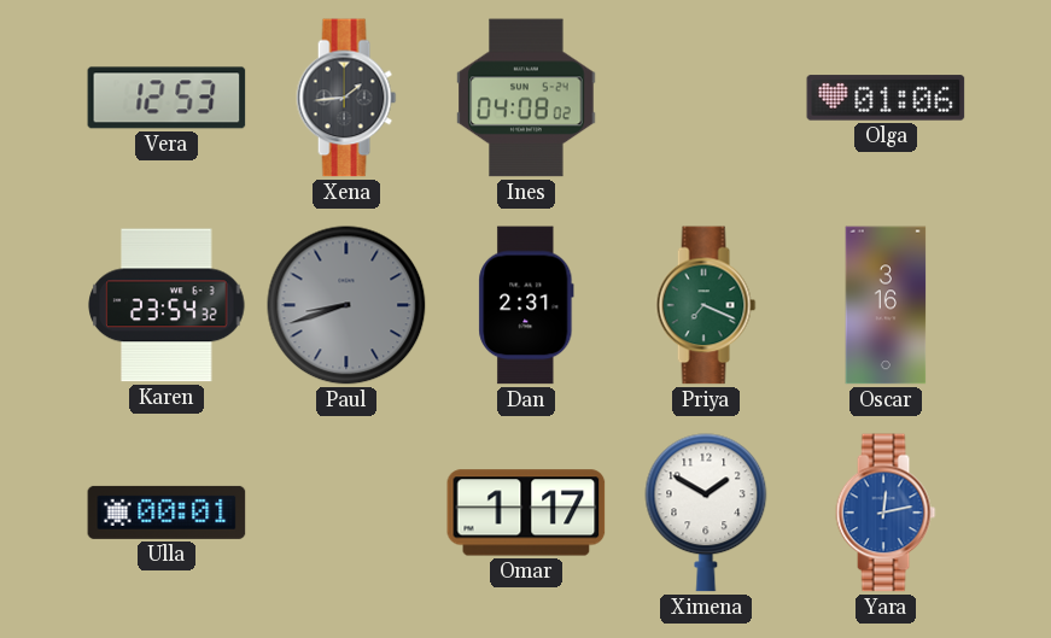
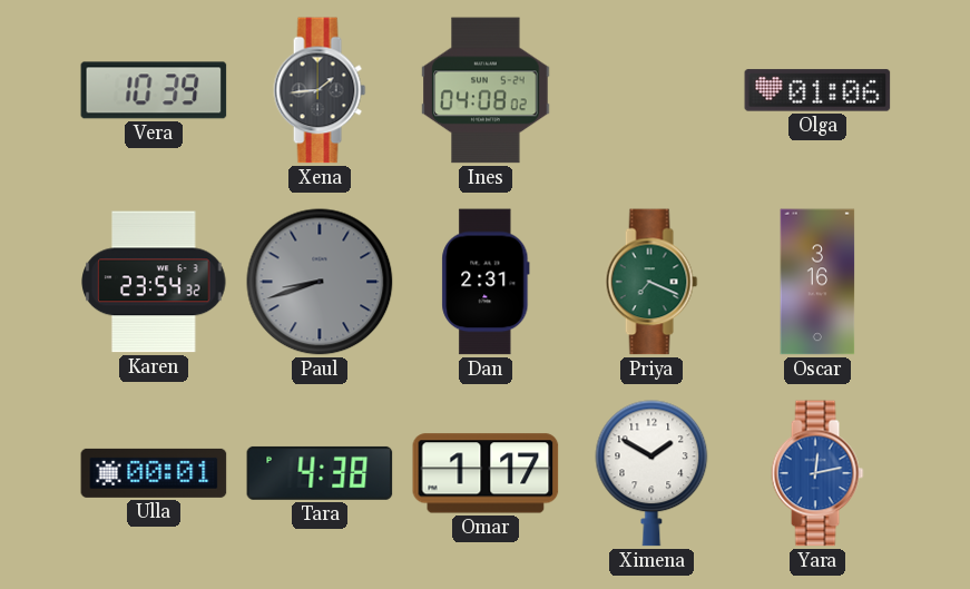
Vera: 12:53 -> 10:39 (154, 90)
Tara: none -> 4:38 (320, 473)
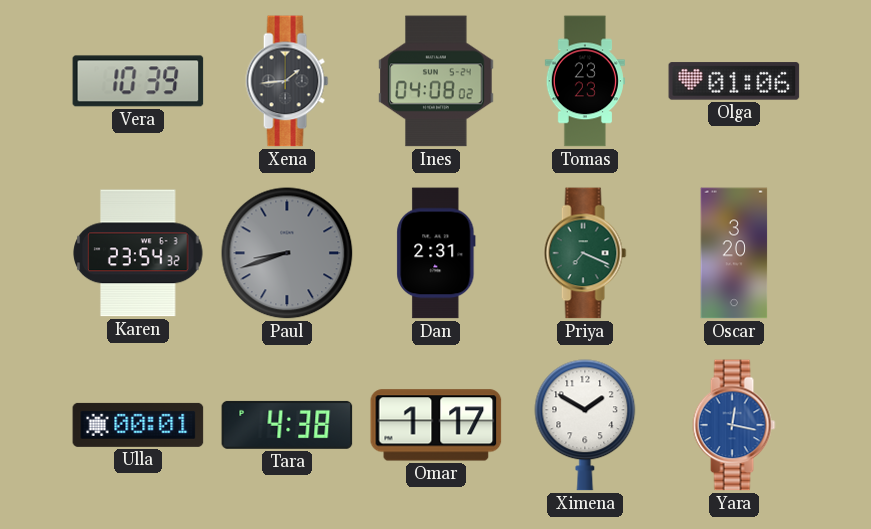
Tomas: none -> 23:23 (585, 81)
Oscar: 3:16 -> 3:20 (734, 253)
Yara: 12:13 -> 12:17 (734, 425)
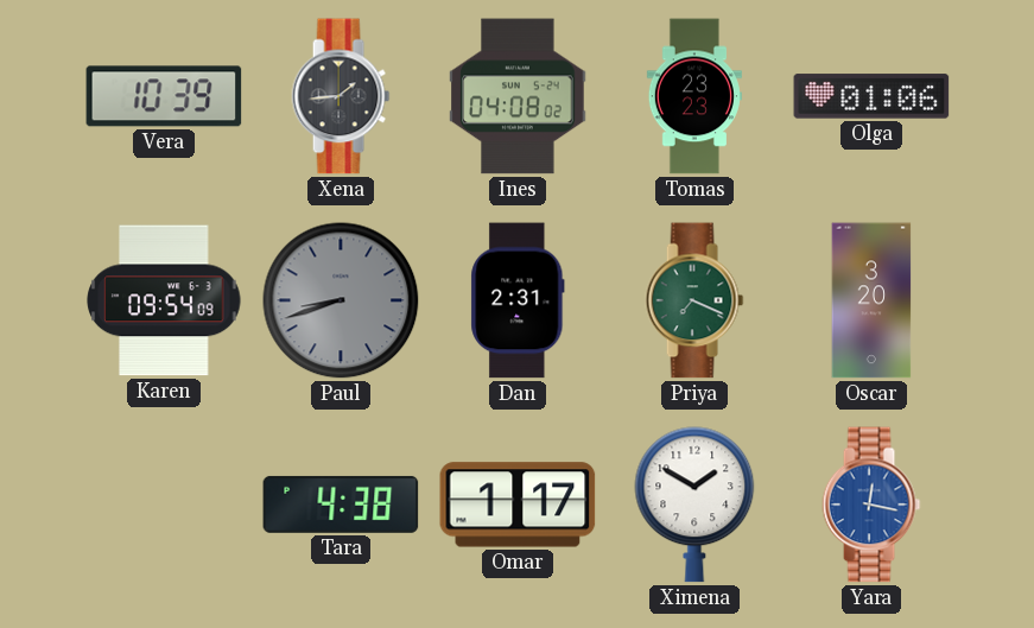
Karen: 23:54 -> 09:54 (164, 300)
Ulla: 00:01 -> none (138, 425)
